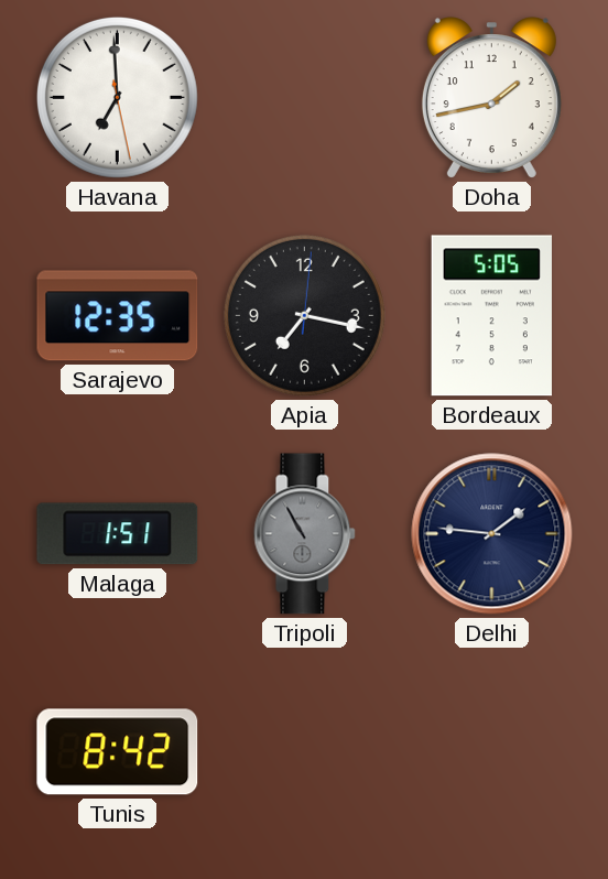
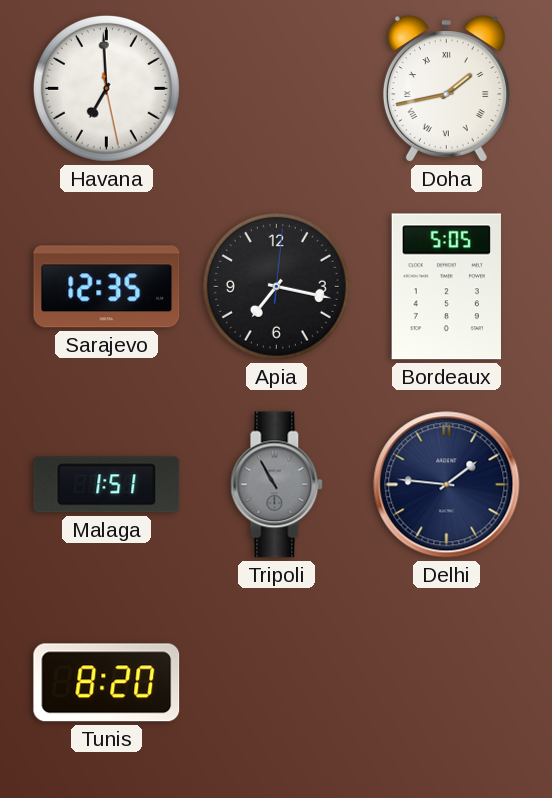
Doha numerals: Arabic -> Roman (446, 89)
Tunis: 8:42 -> 8:20 (107, 683)
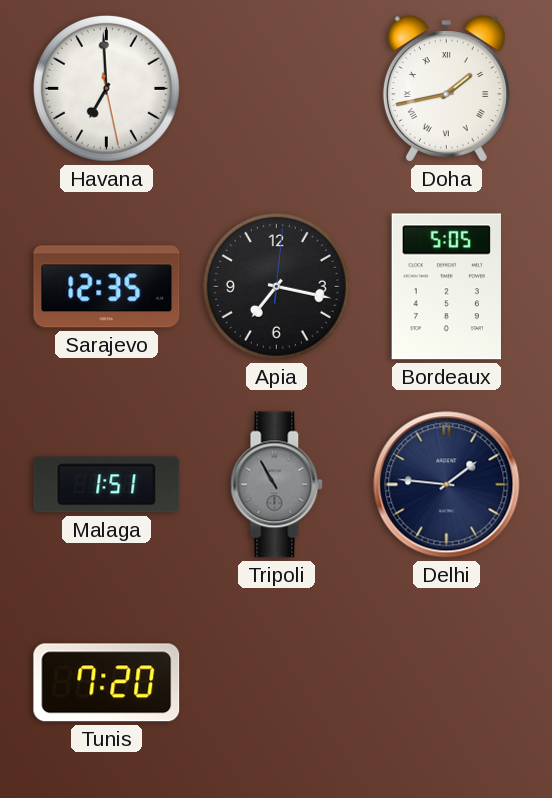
Tunis: 8:20 -> 7:20 (107, 683)
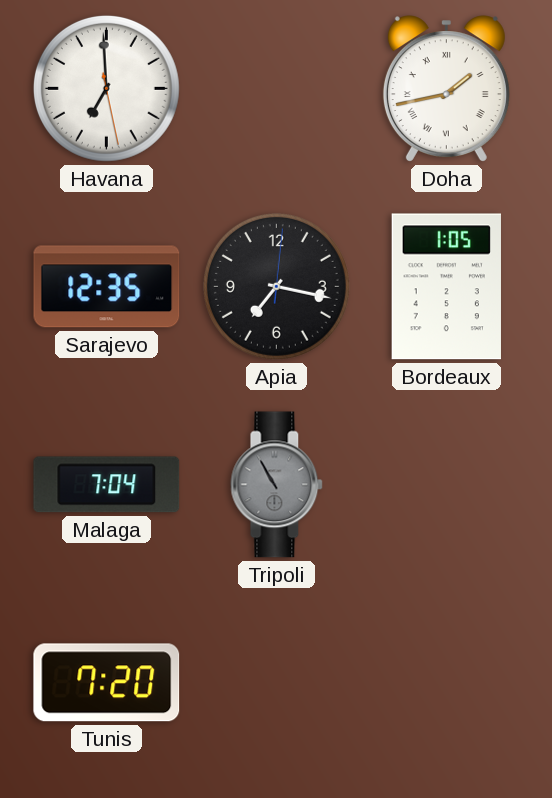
Bordeaux: 5:05 -> 1:05 (446, 287)
Malaga: 1:51 -> 7:04 (107, 485)
Delhi: 1:46 -> none (447, 485)
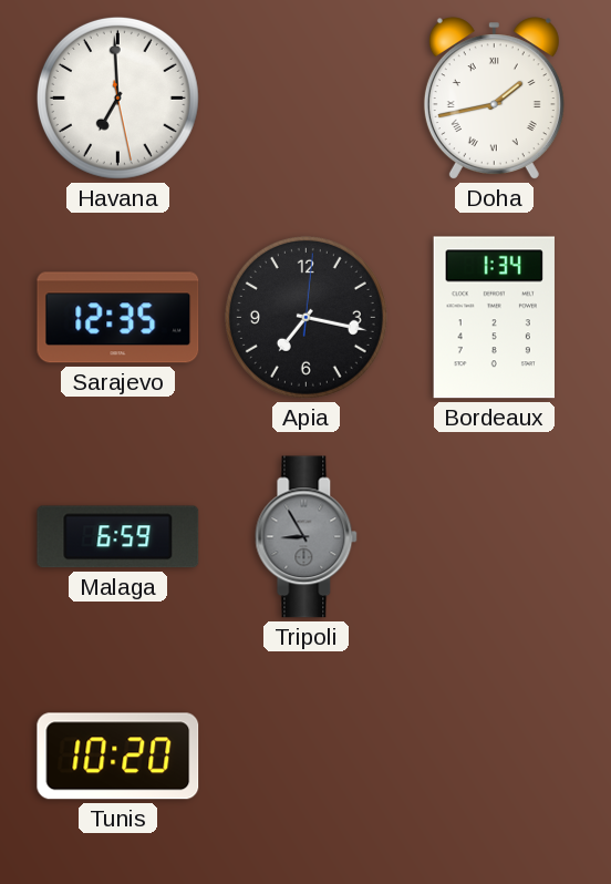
Bordeaux: 1:05 -> 1:34 (494, 318)
Malaga: 7:04 -> 6:59 (118, 537)
Tripoli: 10:55 -> 8:55 (307, 537)
Tunis: 7:20 -> 10:20 (118, 757)
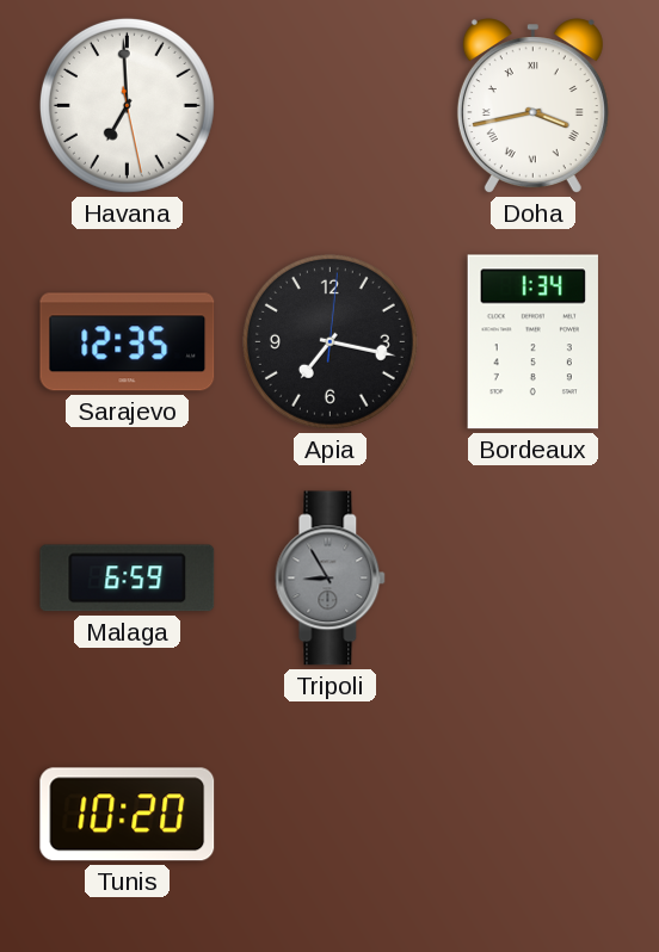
Doha: 1:43 -> 3:43 (532, 106)
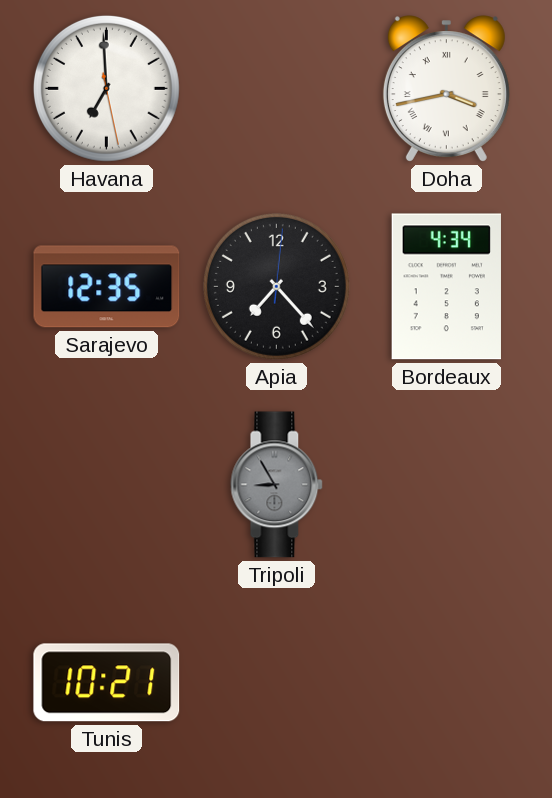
Apia: 7:17 -> 7:23 (276, 286)
Bordeaux: 1:34 -> 4:34 (446, 287)
Malaga: 6:59 -> none (128, 579)
Tunis: 10:20 -> 10:21 (107, 683)
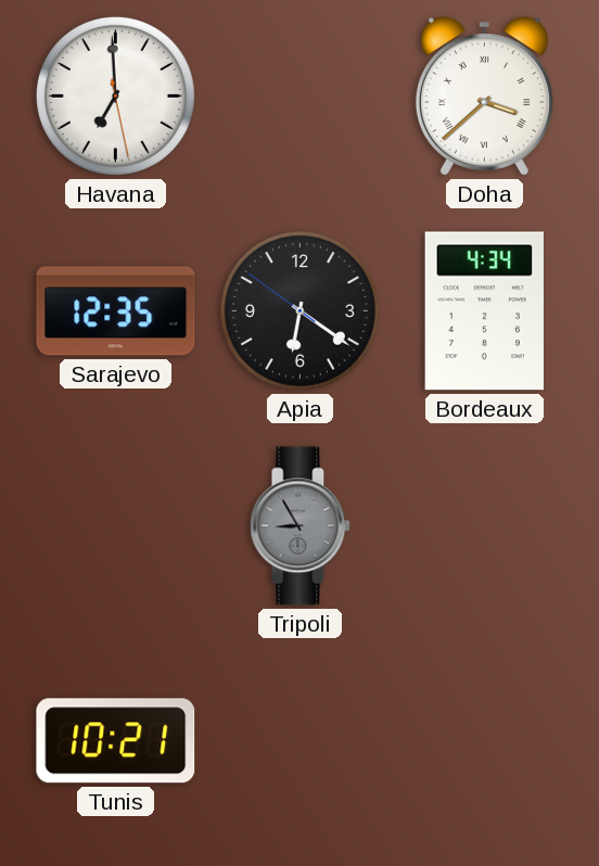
Doha: 3:43 -> 3:38 (484, 97)
Apia: 7:23 -> 6:20 (299, 310)
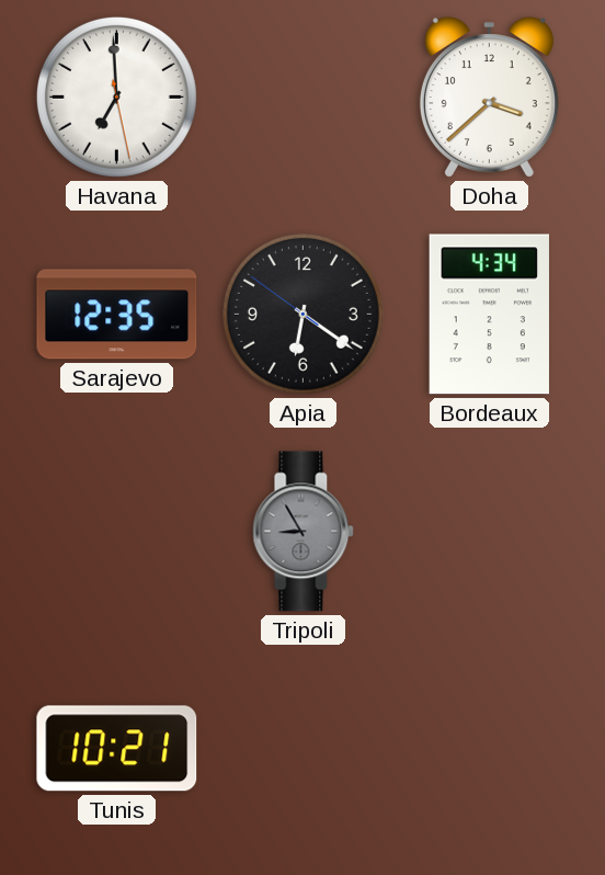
Doha numerals: Roman -> Arabic (489, 98)
